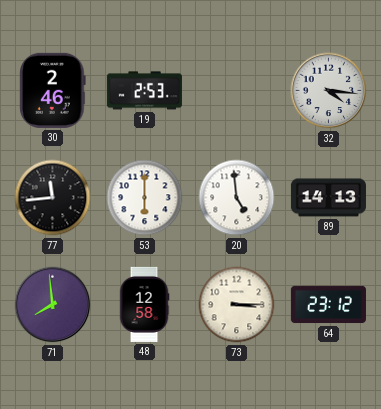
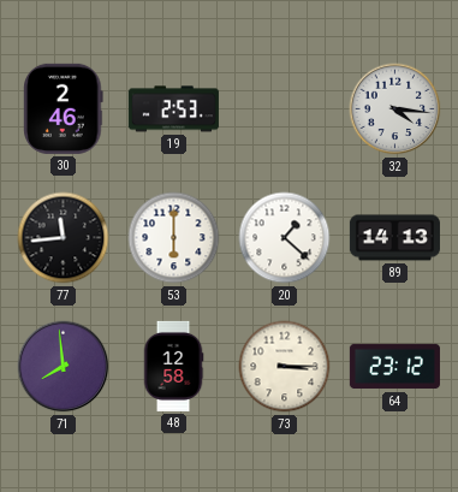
20: 4:59 -> 1:22 (285, 238)
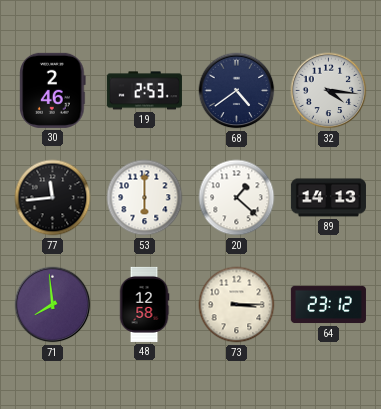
68: none -> 4:39 (237, 91)
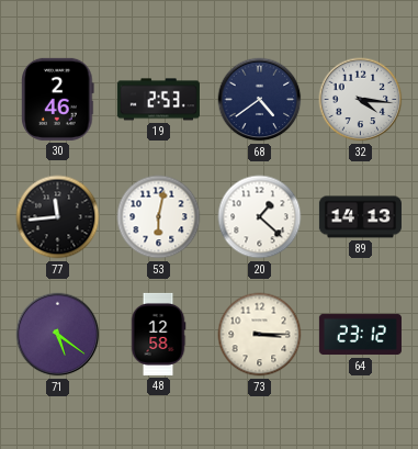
53: 6:00 -> 6:02 (159, 217)
71: 7:59 -> 5:21 (58, 335)
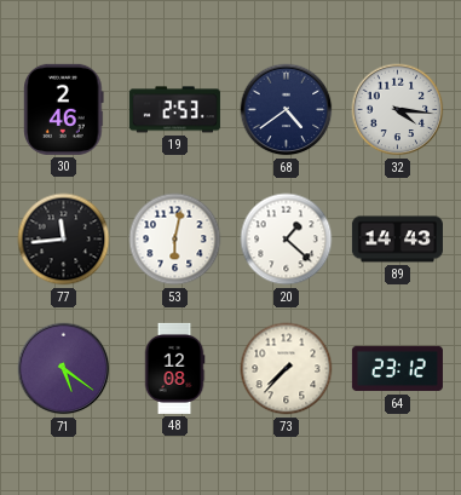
89: 14:13 -> 14:43 (397, 240)
48: 12:58 -> 12:08 (174, 368)
73: 3:15 -> 7:37 (287, 369)
